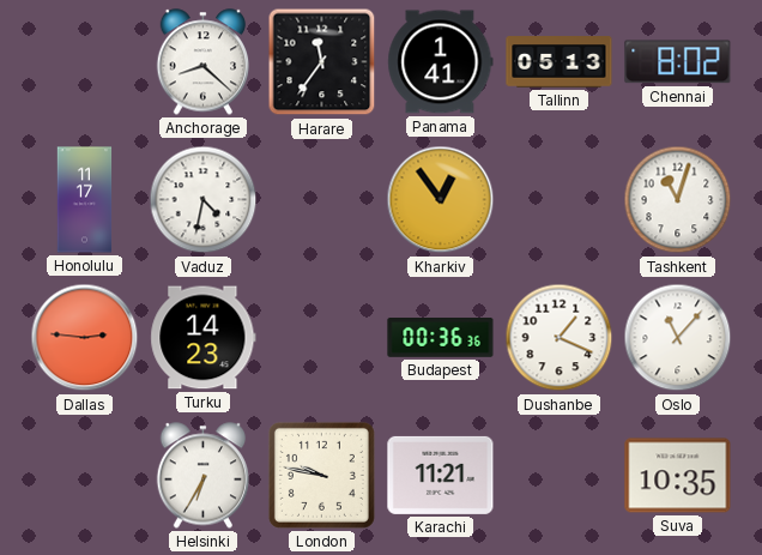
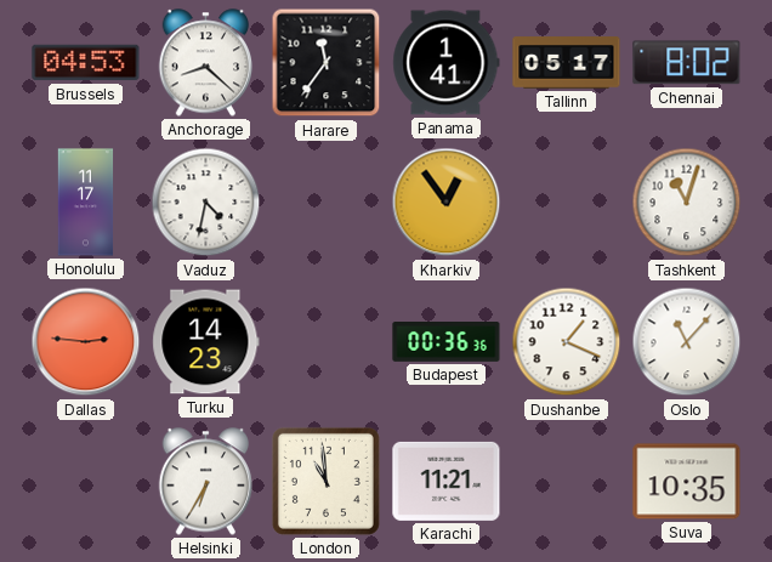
Brussels: none -> 04:53 (86, 63)
Tallinn: 05:13 -> 05:17 (567, 63)
London: 9:47 -> 10:59 (325, 481)
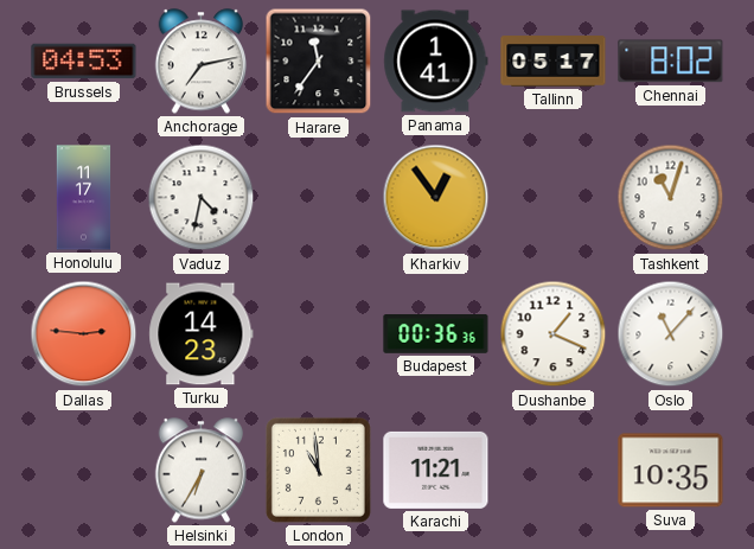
Anchorage: 8:22 -> 7:13 (202, 62)
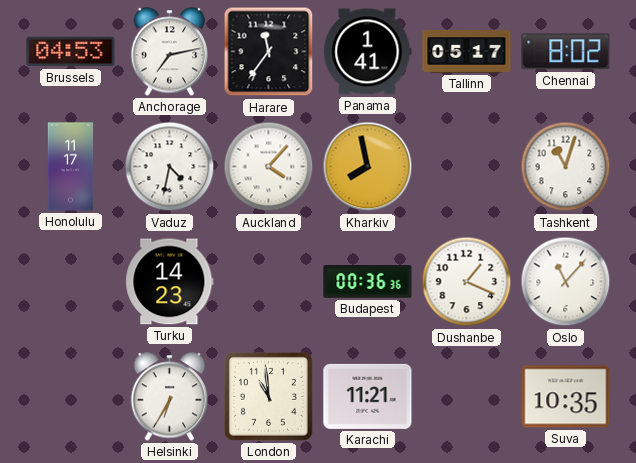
Auckland: none -> 4:07 (269, 167)
Kharkiv: 12:54 -> 7:58 (368, 167)
Dallas: 2:46 -> none (84, 334)
